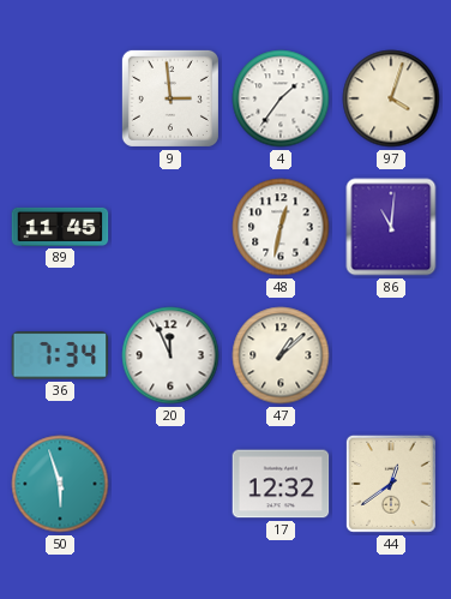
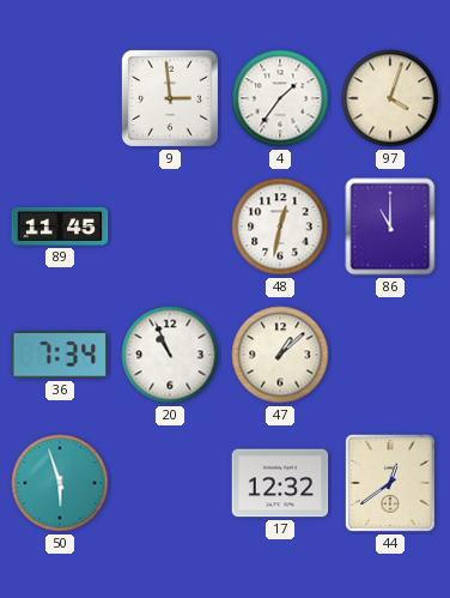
86: 11:01 -> 11:00 (390, 226)
20: 11:56 -> 10:56 (170, 355)
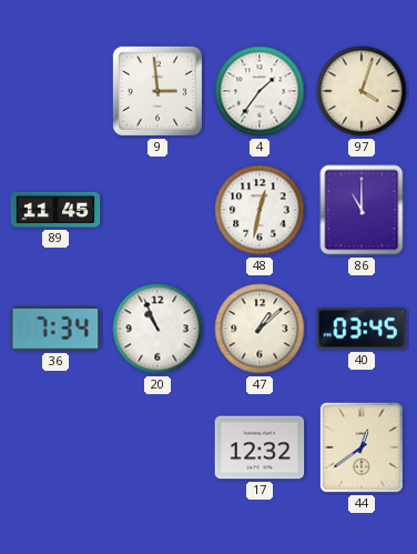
40: none -> 03:45 (362, 329)
50: 5:57 -> none (60, 483)
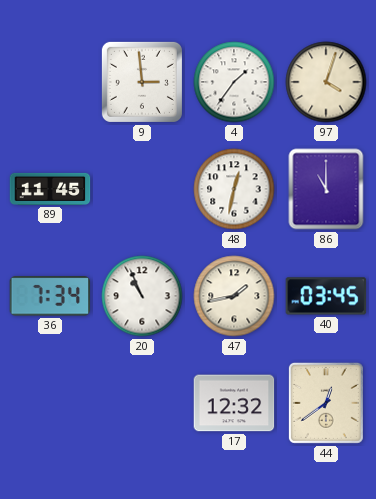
47: 1:08 -> 1:43 (234, 296)
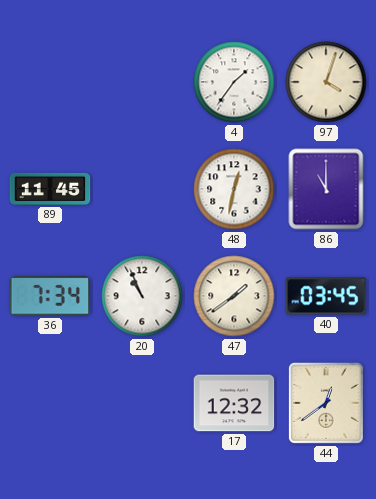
9: 2:59 -> none (142, 82)
47: 1:43 -> 1:39 (234, 296)
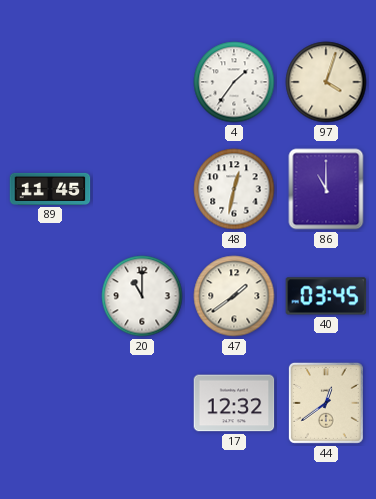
36: 7:34 -> none (50, 296)
20: 10:56 -> 11:00 (142, 296)
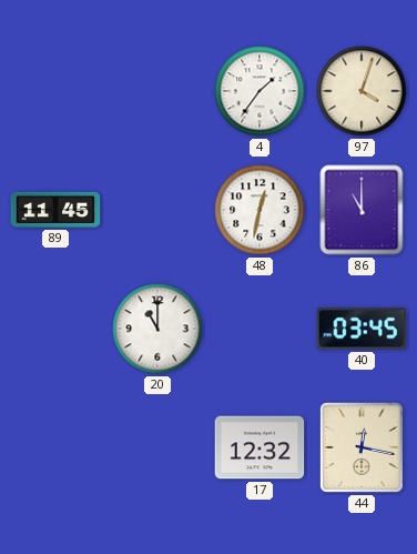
47: 1:39 -> none (234, 296)
44: 12:39 -> 12:17 (362, 447)
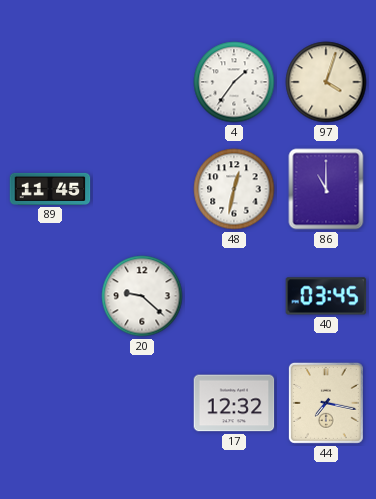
20: 11:00 -> 9:22 (142, 296)
44: 12:17 -> 7:17 (326, 403)
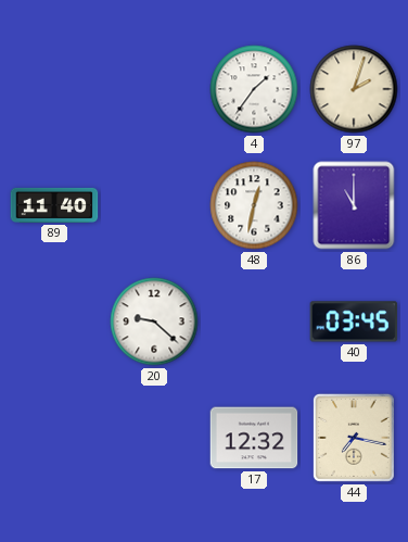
97: 4:03 -> 2:03 (354, 89)
89: 11:45 -> 11:40 (54, 205)
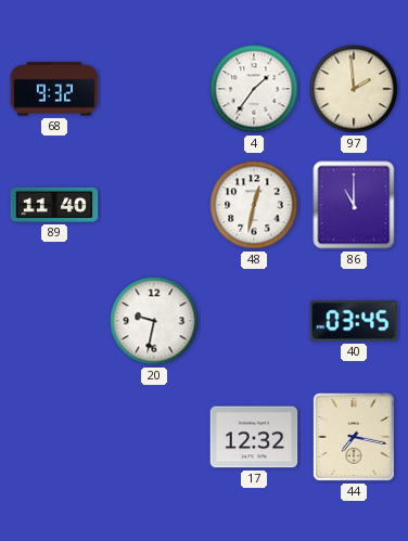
68: none -> 9:32 (54, 89)
97: 2:03 -> 1:59 (354, 89)
20: 9:22 -> 9:32 (154, 321)
